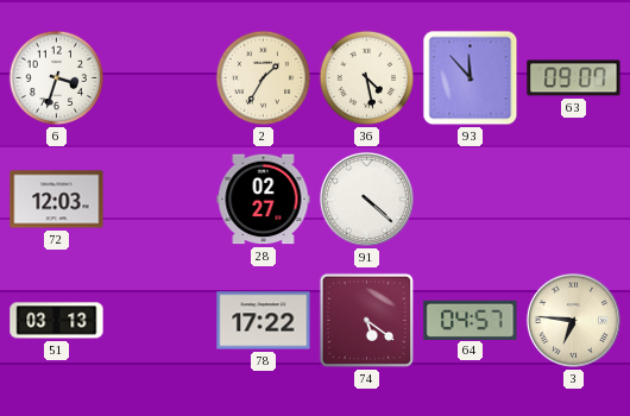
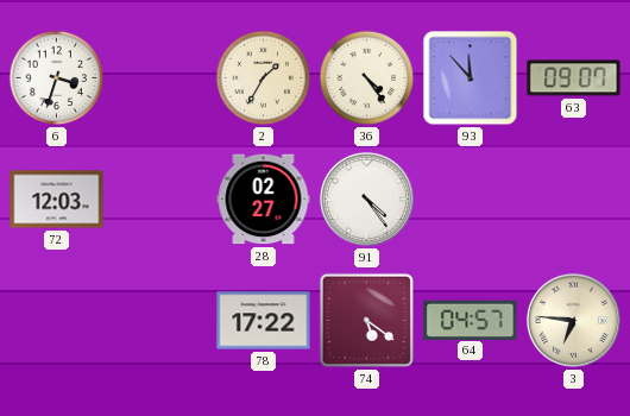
36: 4:28 -> 4:24 (367, 78)
91: 4:22 -> 4:24 (366, 198)
51: 03:13 -> none (57, 321)
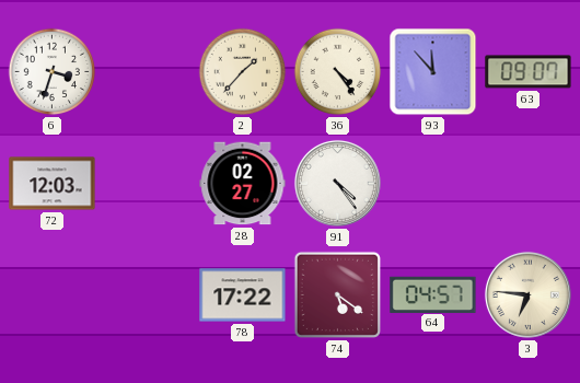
2: 1:35 -> 1:37 (243, 72)
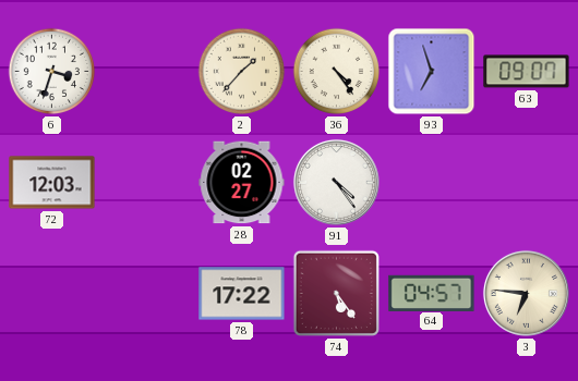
93: 11:53 -> 6:57 (432, 72)
74: 5:21 -> 5:24 (336, 293)
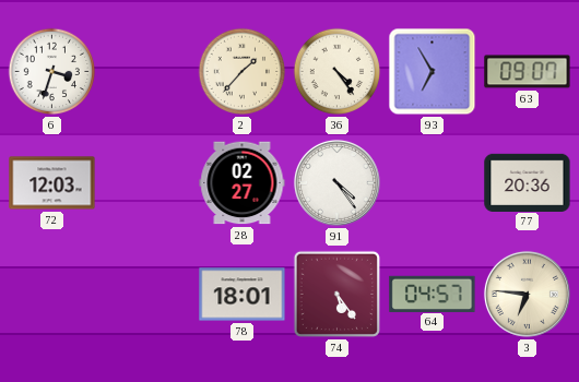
93: 6:57 -> 6:55 (433, 72)
77: none -> 20:36 (528, 182)
78: 17:22 -> 18:01 (243, 295)
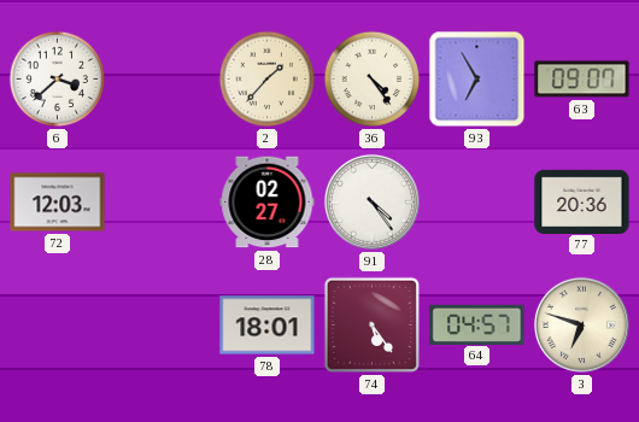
6: 3:33 -> 3:38 (58, 80)
3: 6:46 -> 6:48 (581, 324)
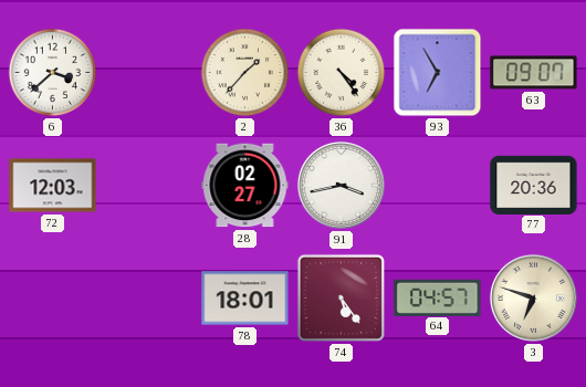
91: 4:24 -> 3:43 (341, 185)
